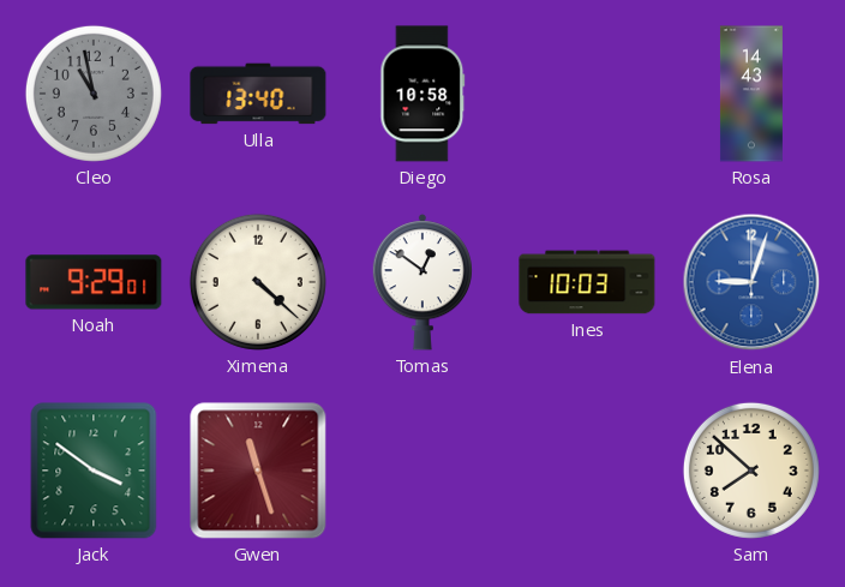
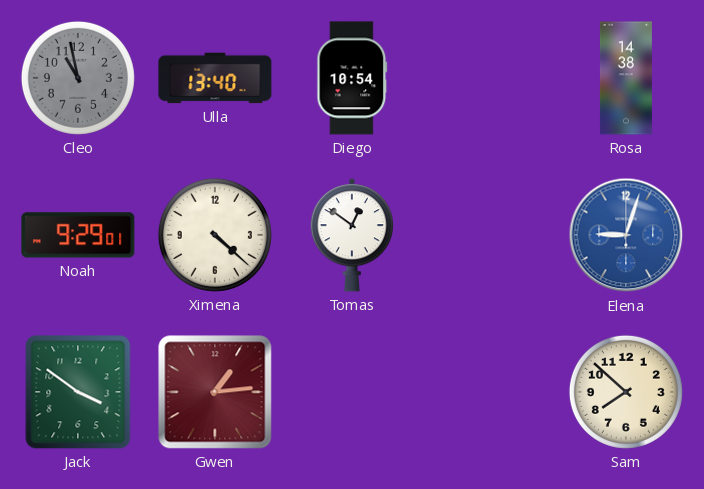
Diego: 10:58 -> 10:54 (352, 78)
Rosa: 14:43 -> 14:38 (626, 78)
Ines: 10:03 -> none (587, 282)
Gwen: 11:27 -> 1:14 (215, 392)
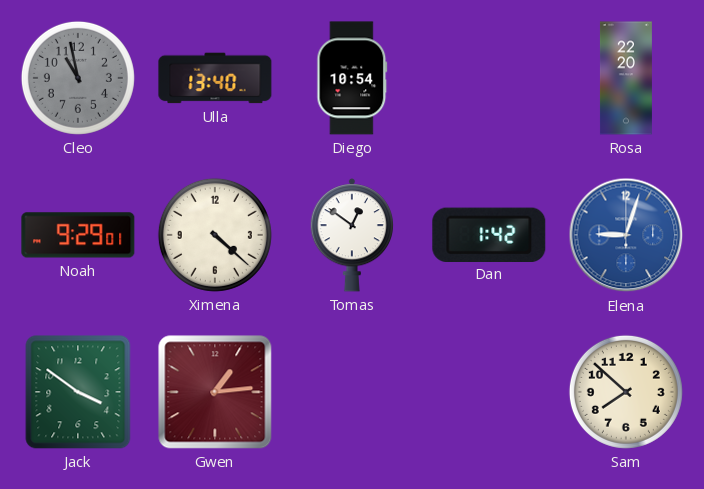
Rosa: 14:38 -> 22:20 (626, 78)
Dan: none -> 1:42 (489, 234)
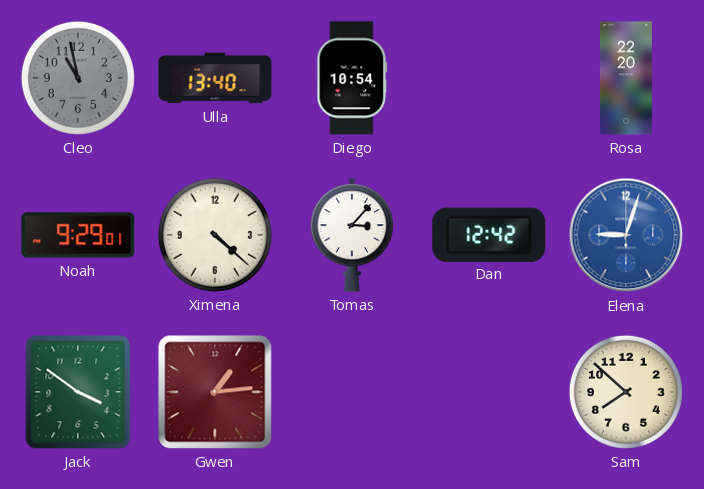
Tomas: 12:51 -> 3:07 (351, 235)
Dan: 1:42 -> 12:42 (489, 234)
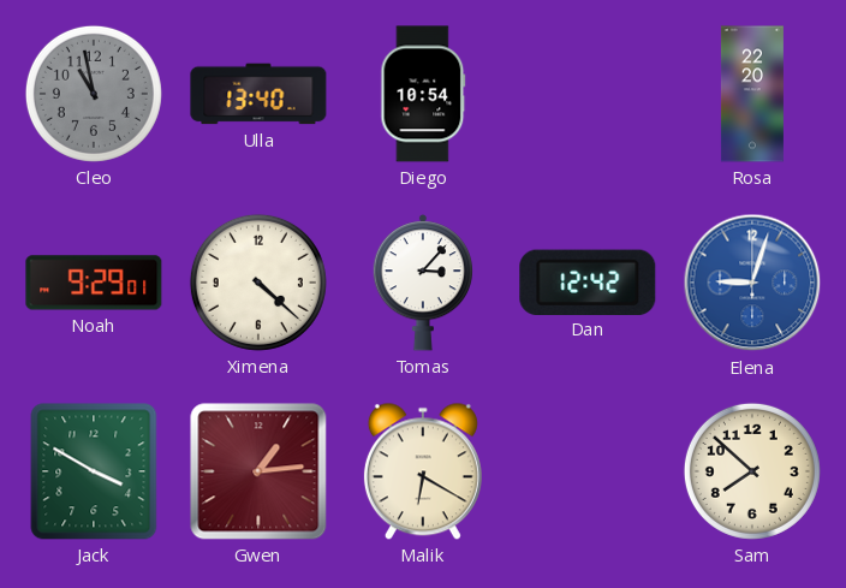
Jack: 3:51 -> 3:50 (94, 471)
Malik: none -> 6:20 (423, 471)
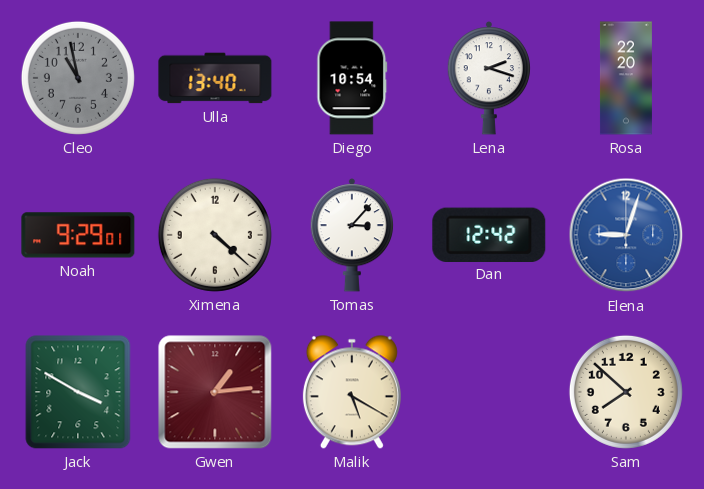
Lena: none -> 2:18 (488, 78)
Malik: 6:20 -> 5:20 (352, 392)
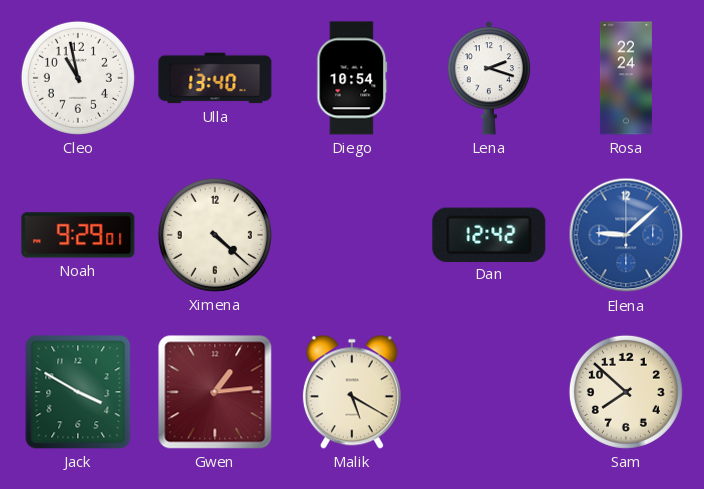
Cleo dial: grey -> white (78, 78)
Rosa: 22:20 -> 22:24 (626, 78)
Tomas: 3:07 -> none (351, 235)
Elena: 9:03 -> 9:08 (626, 235)
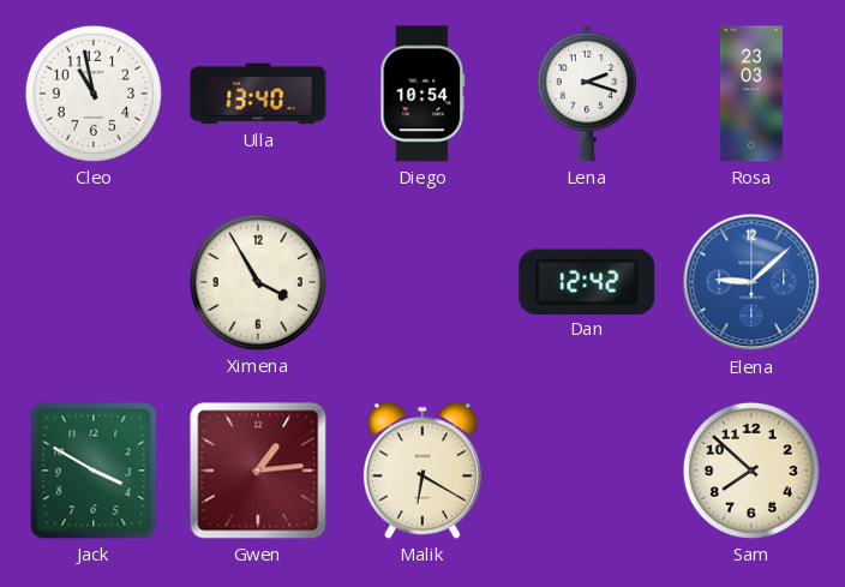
Rosa: 22:24 -> 23:03 (751, 94)
Noah: 9:29 -> none (78, 235)
Ximena: 4:22 -> 3:55 (258, 282)
Malik: 5:20 -> 6:20 (422, 471)
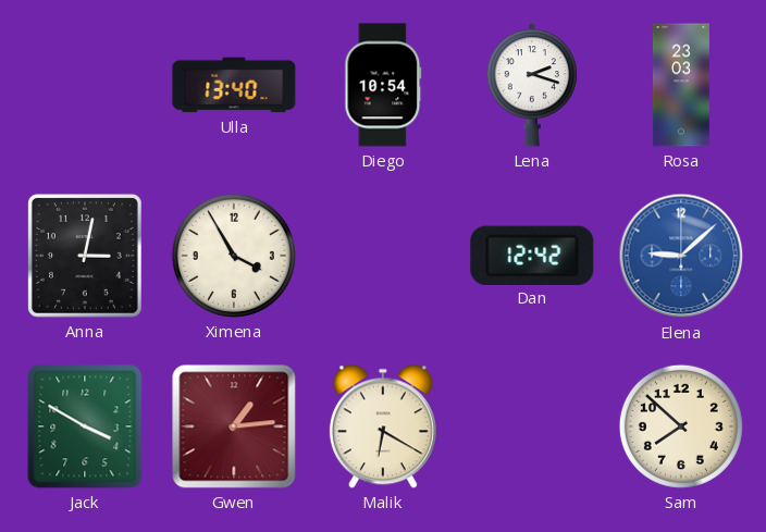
Cleo: 10:58 -> none (94, 94)
Anna: none -> 3:02 (85, 257)
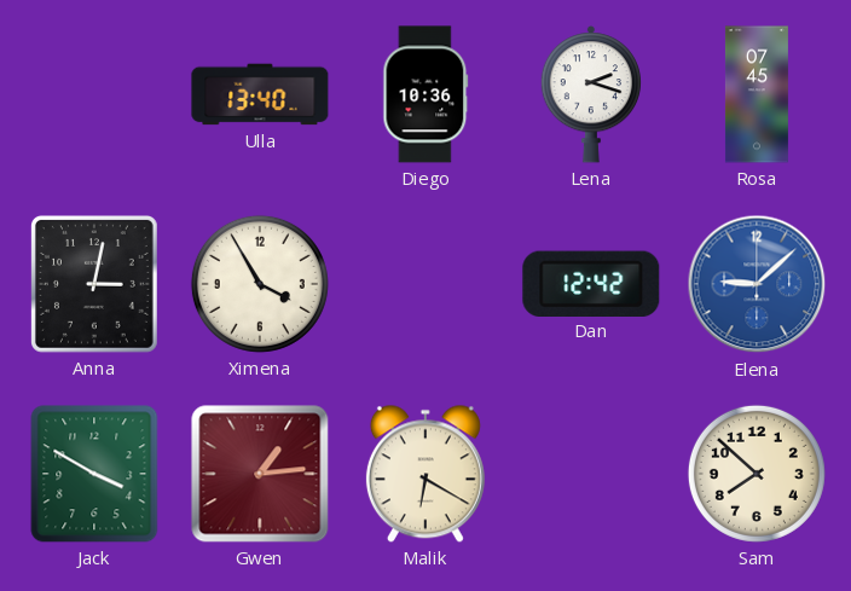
Diego: 10:54 -> 10:36 (425, 94)
Rosa: 23:03 -> 07:45 (757, 94)
